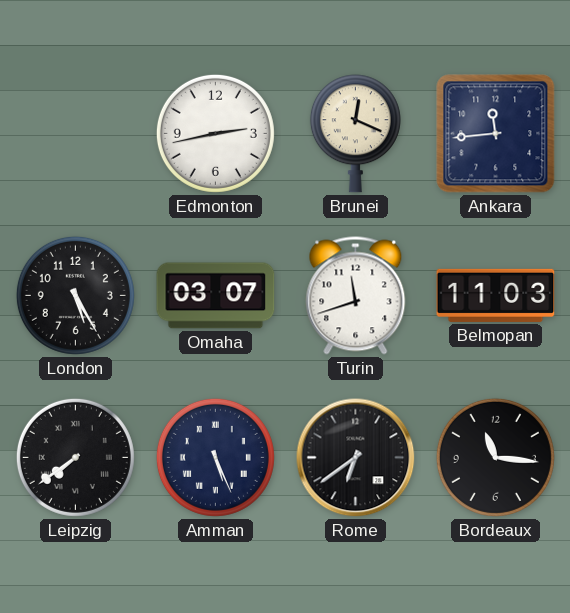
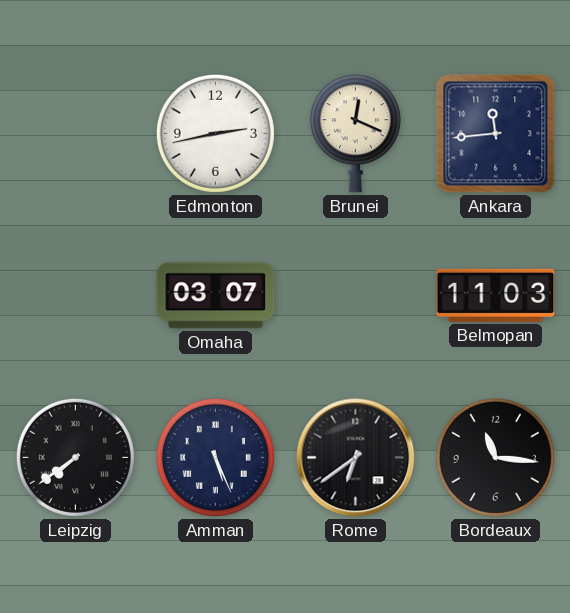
London: 5:25 -> none (75, 295)
Turin: 11:42 -> none (356, 296)
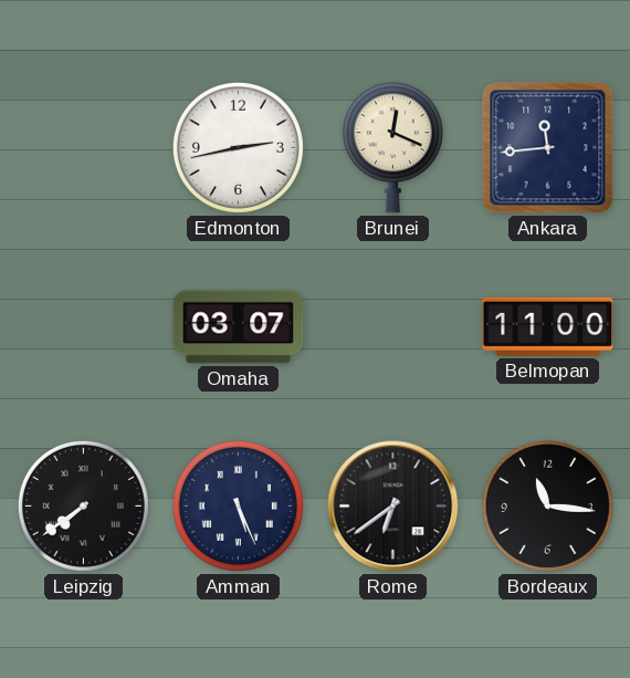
Belmopan: 11:03 -> 11:00 (548, 326)
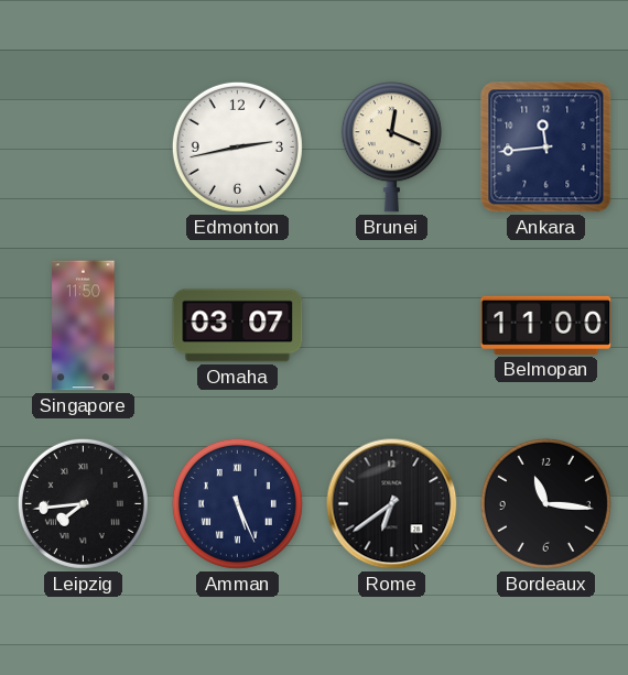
Singapore: none -> 11:50 (84, 326)
Leipzig: 7:39 -> 7:44 (83, 503)
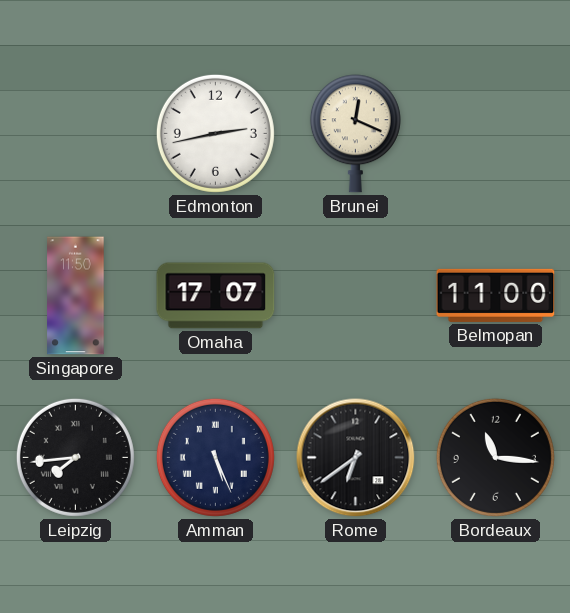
Ankara: 11:44 -> none (546, 148)
Omaha: 03:07 -> 17:07 (216, 296)
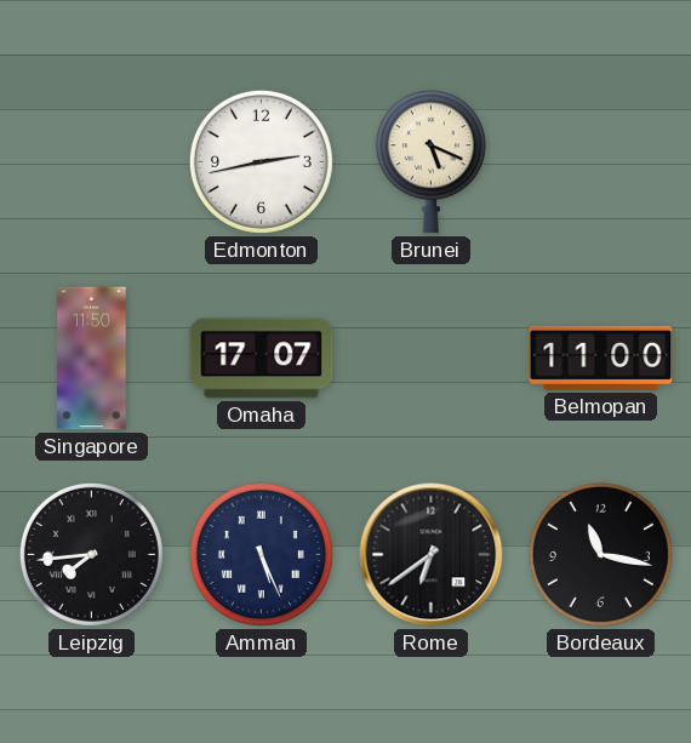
Brunei: 12:19 -> 5:19 (430, 162)
Bordeaux: 11:16 -> 11:17 (600, 554)
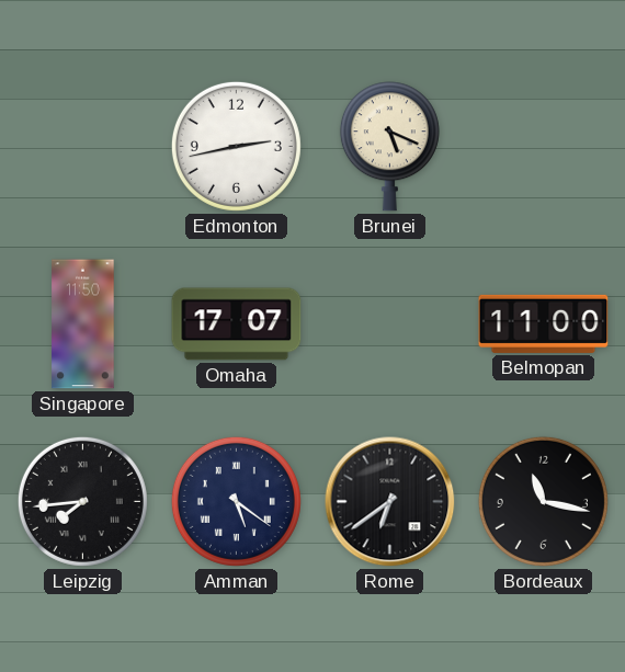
Amman: 5:26 -> 5:21 (236, 501)
